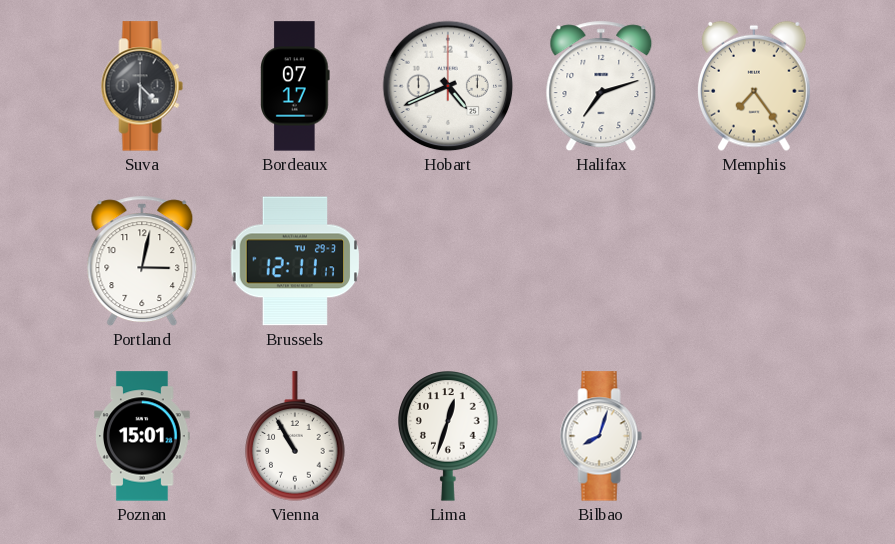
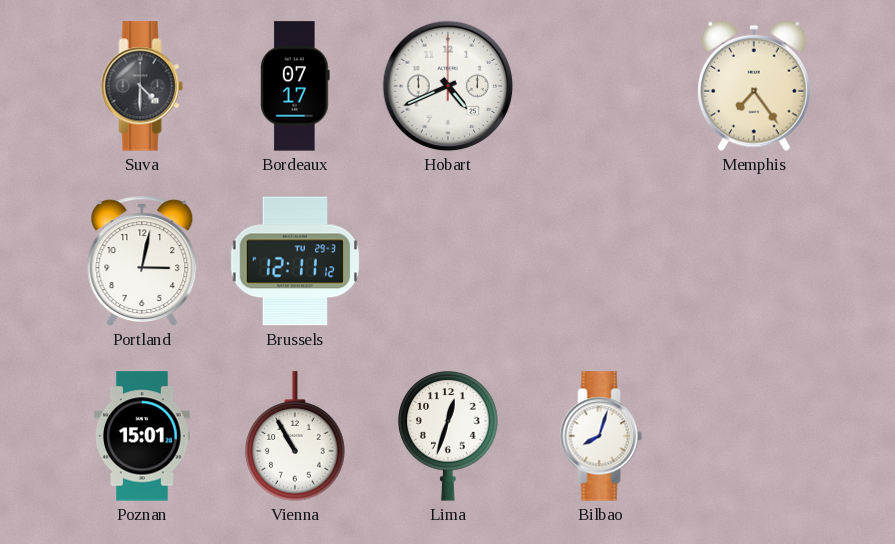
Halifax: 7:12 -> none (601, 86)
Brussels: 12:11:17 -> 12:11:12 (295, 261)
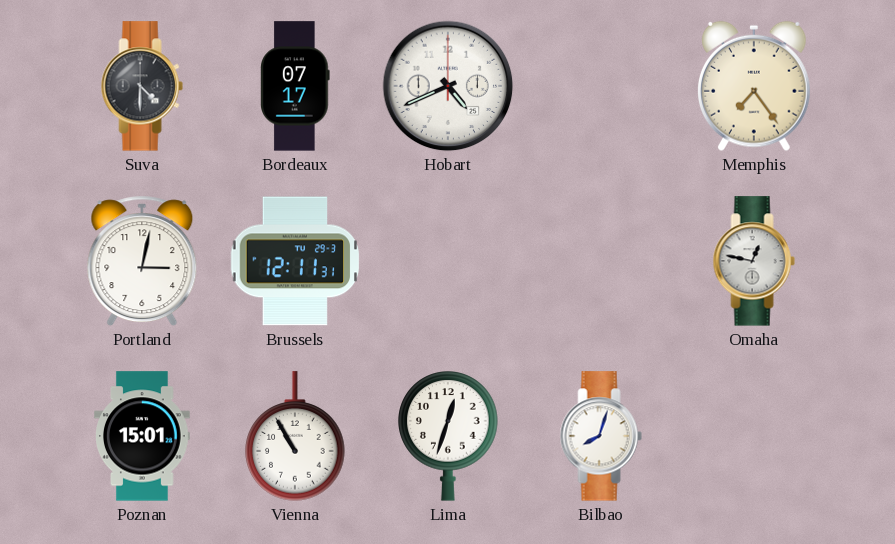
Brussels: 12:11:12 -> 12:11:31 (295, 261)
Omaha: none -> 12:47 (754, 261)
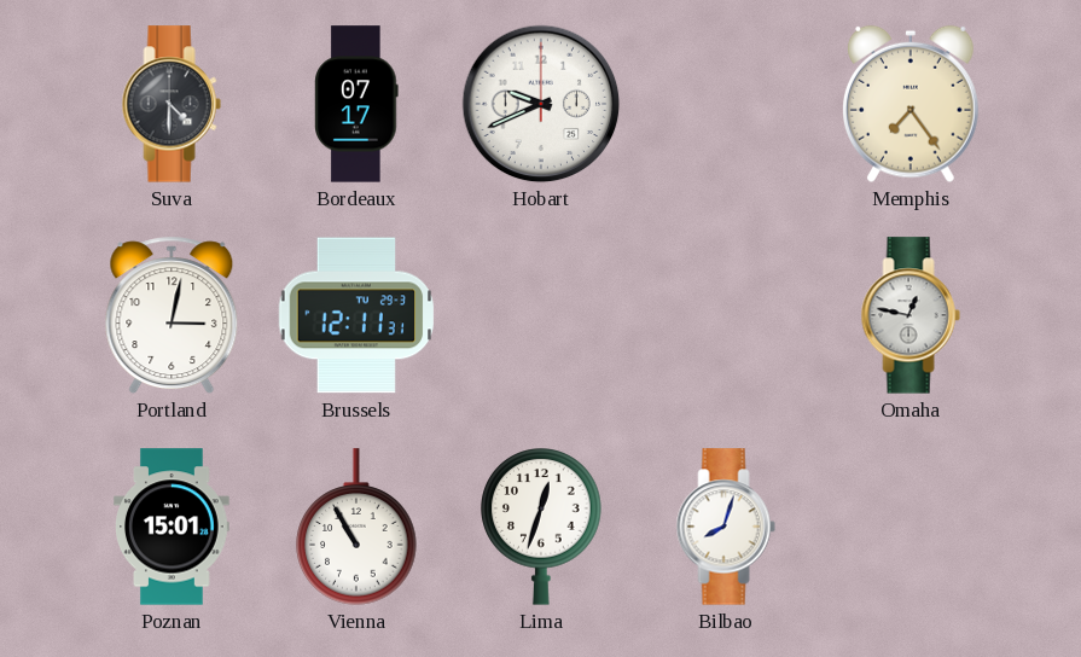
Hobart: 4:41 -> 9:41 (541, 104)
